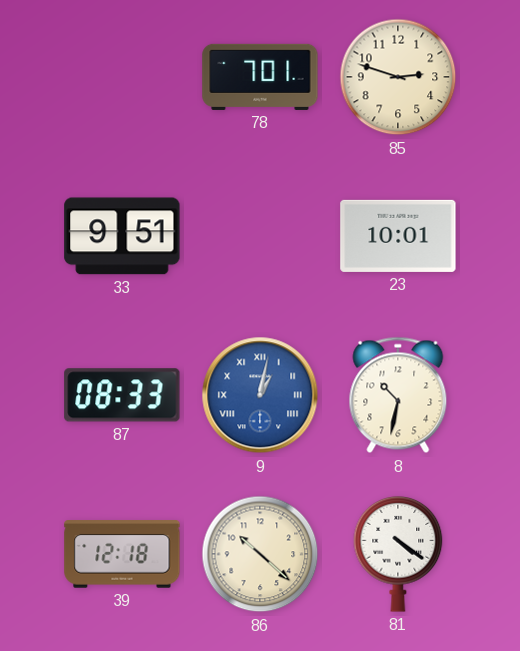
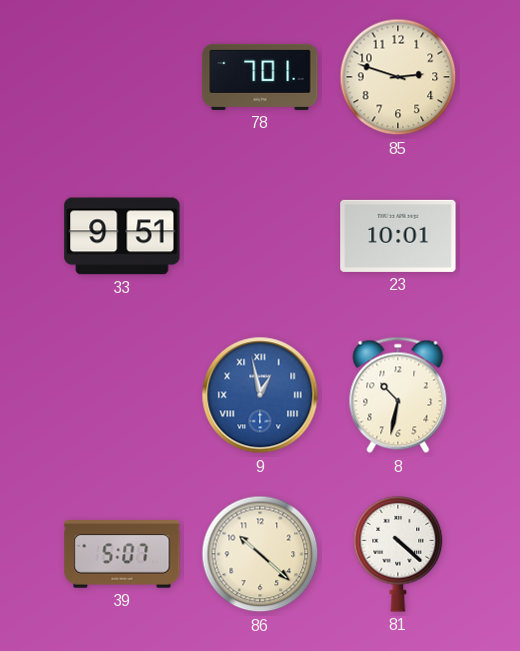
87: 08:33 -> none (122, 395)
9: 1:02 -> 12:58 (260, 395)
39: 12:18 -> 5:07 (122, 554)
81: 4:21 -> 4:22 (398, 555)
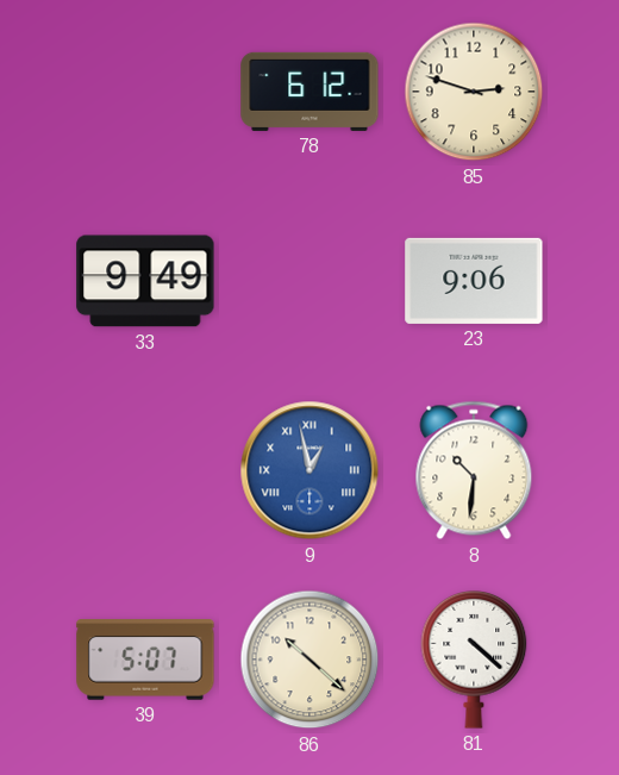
78: 7:01 -> 6:12 (309, 92)
33: 9:51 -> 9:49 (145, 281)
23: 10:01 -> 9:06 (474, 281)
8: 10:32 -> 10:31 (474, 470)
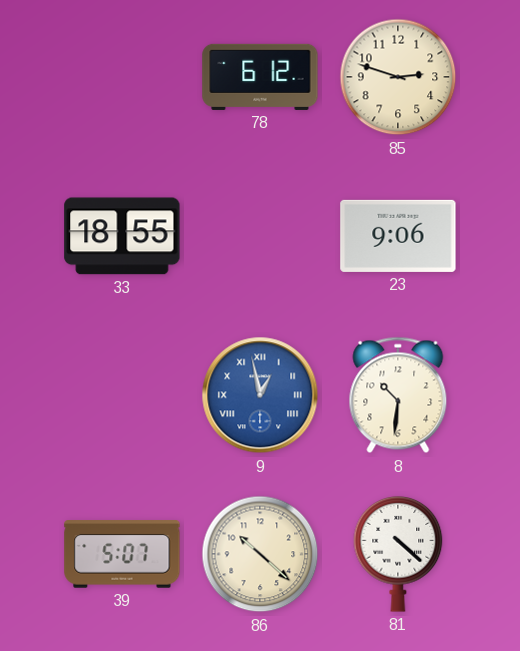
33: 9:49 -> 18:55 (122, 236)
